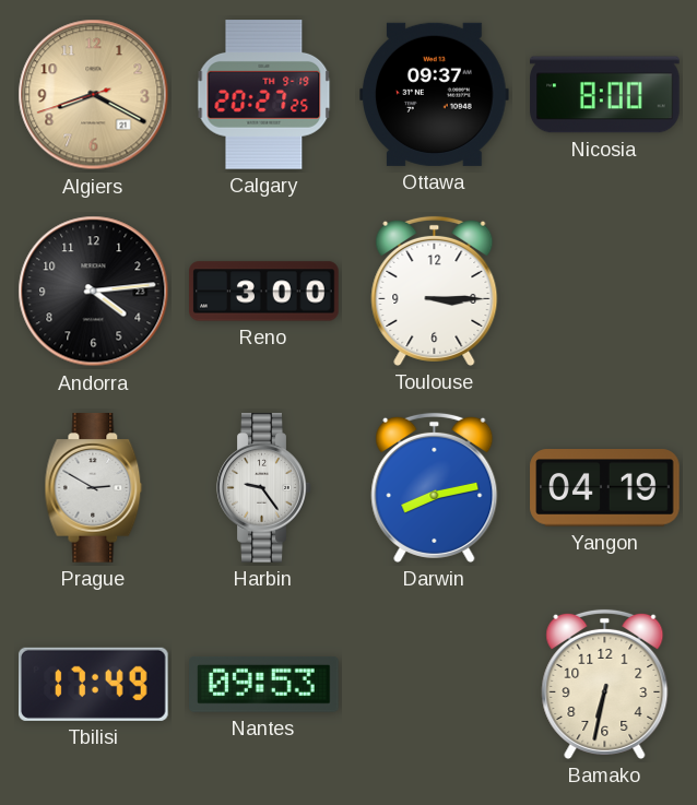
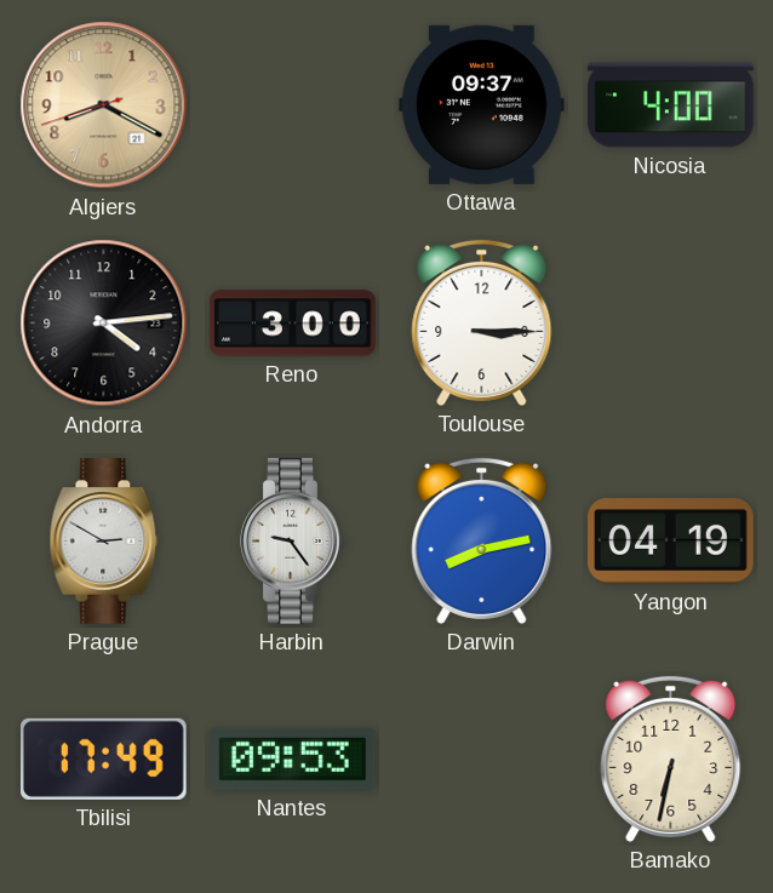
Calgary: 20:27 -> none (264, 95)
Nicosia: 8:00 -> 4:00 (671, 105)
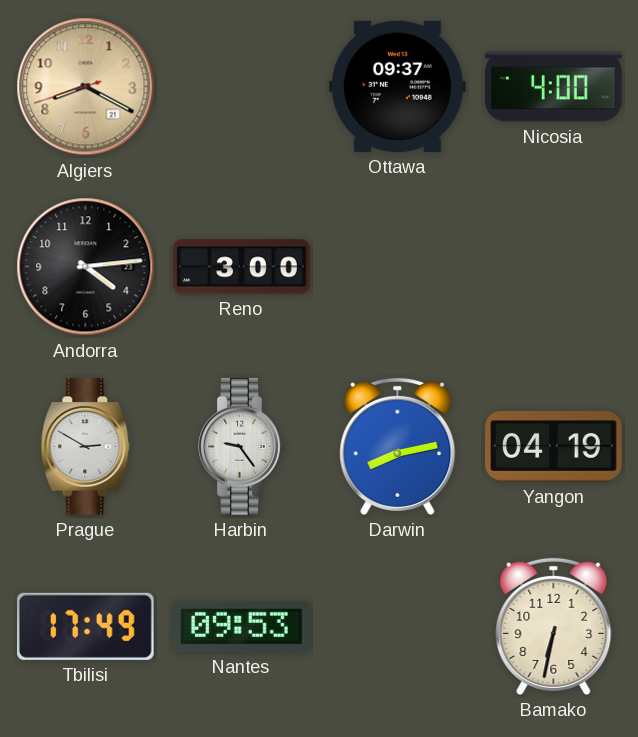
Toulouse: 3:15 -> none (482, 322)
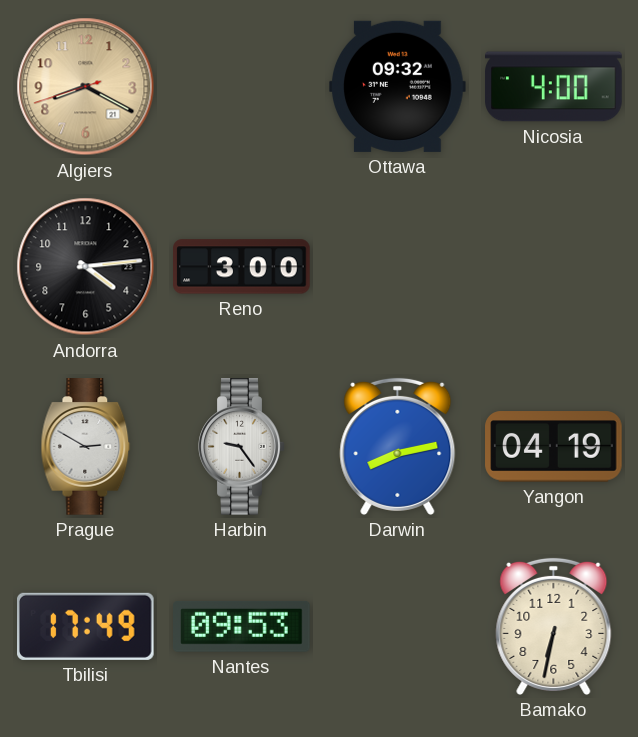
Ottawa: 09:37 -> 09:32 (398, 86)
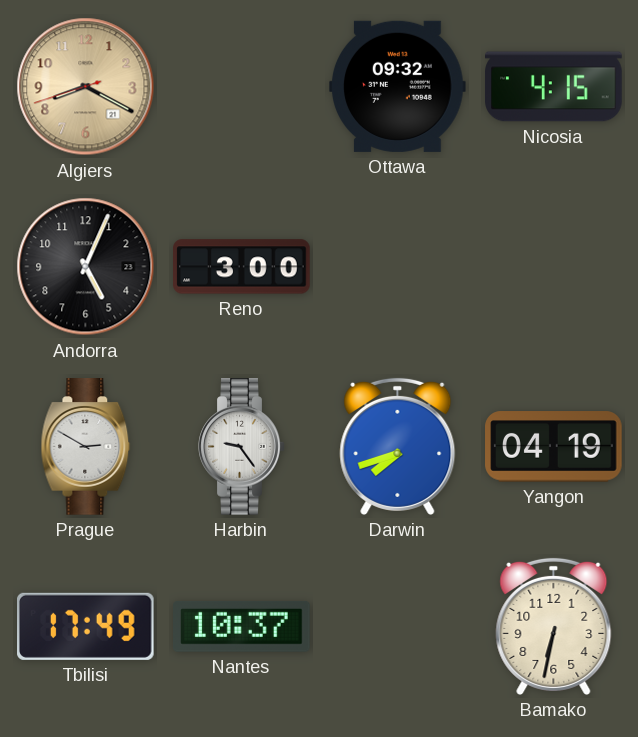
Nicosia: 4:00 -> 4:15 (554, 87)
Andorra: 4:14 -> 5:04 (86, 267)
Darwin: 8:13 -> 7:42 (398, 446)
Nantes: 09:53 -> 10:37 (242, 626)
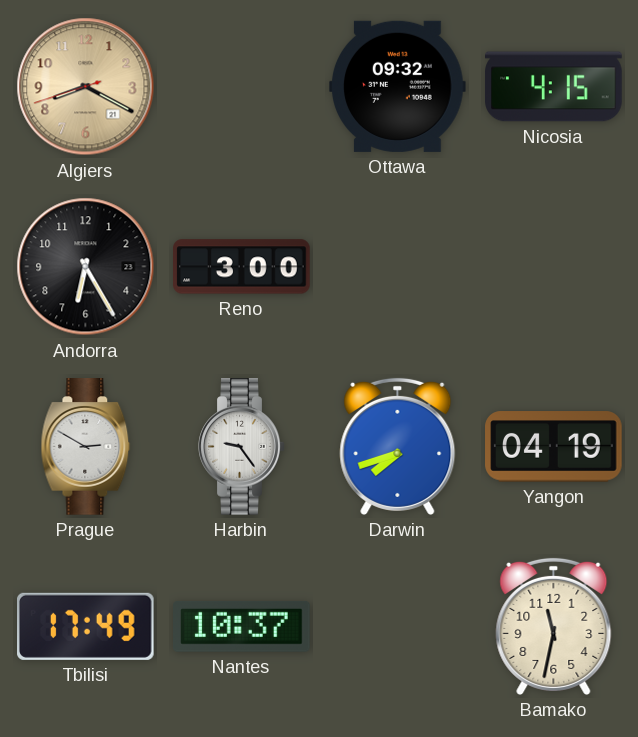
Andorra: 5:04 -> 6:25 (86, 267)
Bamako: 6:32 -> 11:32 (554, 626)
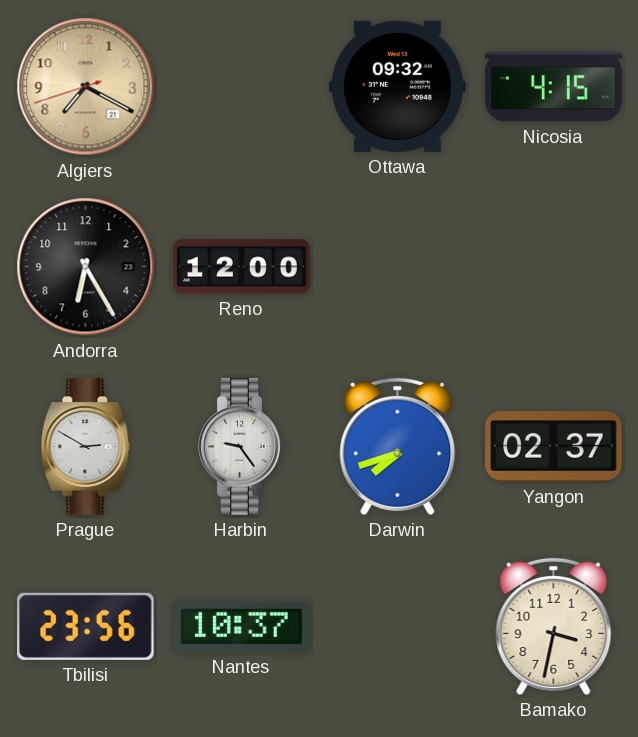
Algiers: 8:19 -> 7:19 (86, 87)
Reno: 3:00 -> 12:00 (242, 267)
Yangon: 04:19 -> 02:37 (554, 447)
Tbilisi: 17:49 -> 23:56 (86, 626)
Bamako: 11:32 -> 3:32 (554, 626)
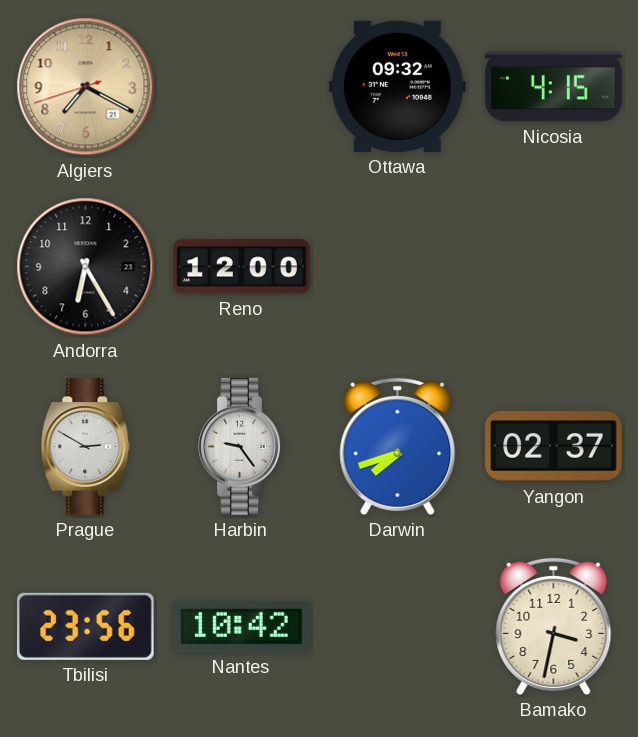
Nantes: 10:37 -> 10:42 (242, 626)
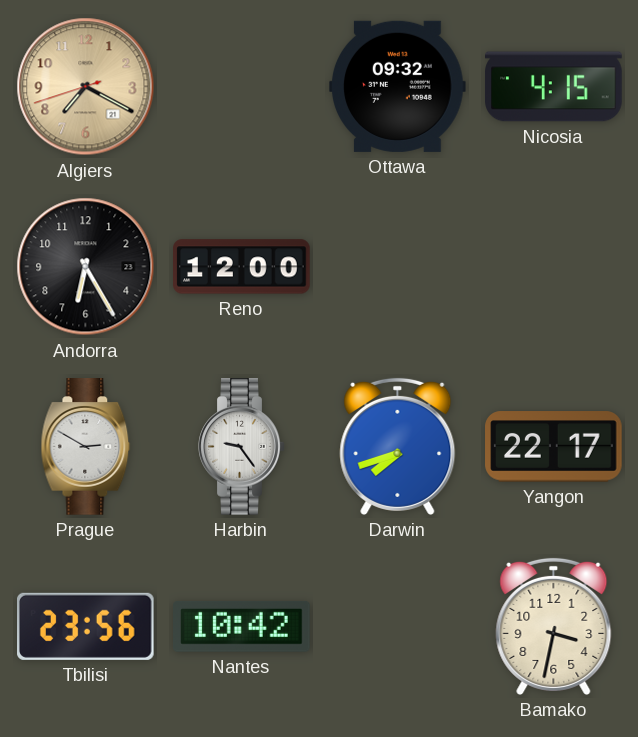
Yangon: 02:37 -> 22:17 (554, 447)
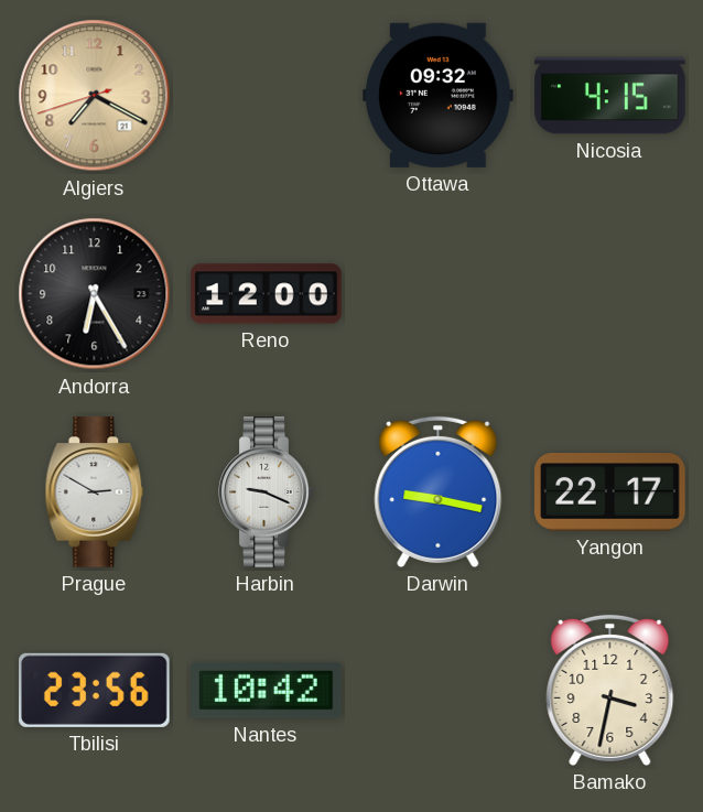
Harbin: 9:24 -> 9:19 (267, 492)
Darwin: 7:42 -> 9:17 (439, 491)
